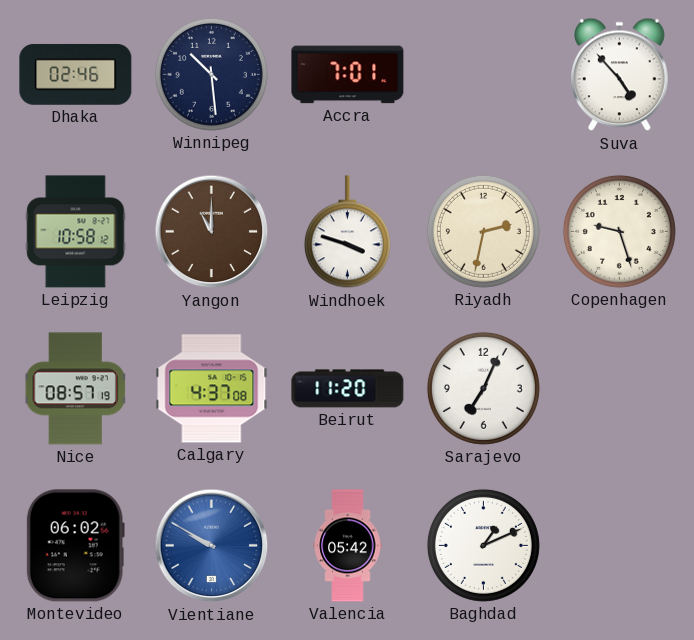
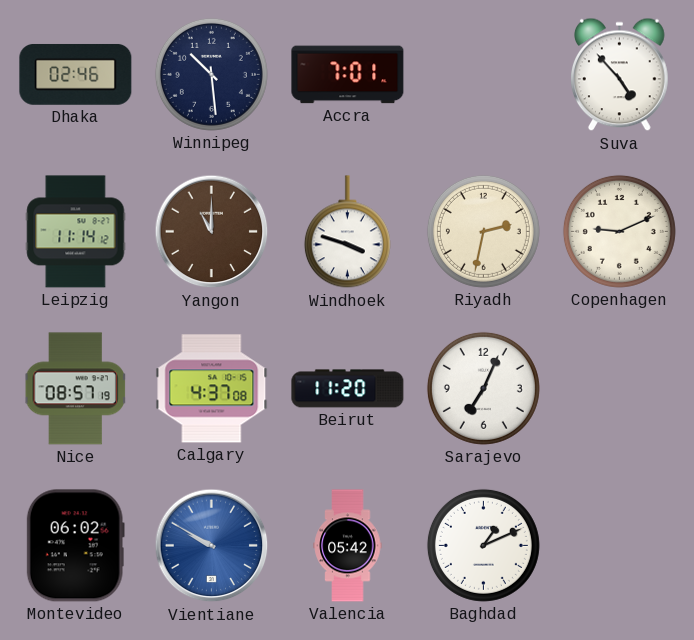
Leipzig: 10:58 -> 11:14 (76, 232)
Copenhagen: 9:27 -> 9:11 (619, 231)
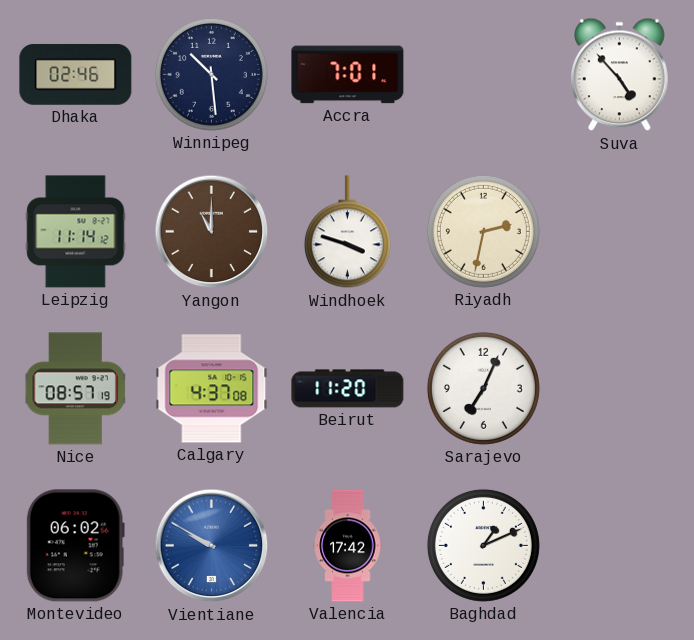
Copenhagen: 9:11 -> none (619, 231)
Valencia: 05:42 -> 17:42 (348, 546)
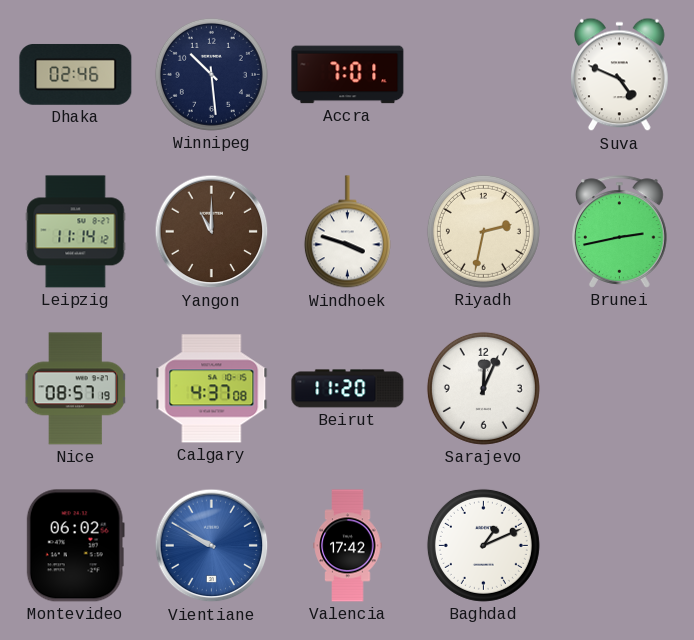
Suva: 4:53 -> 4:49 (620, 75)
Brunei: none -> 2:43 (620, 232)
Sarajevo: 7:04 -> 12:04 (483, 388)
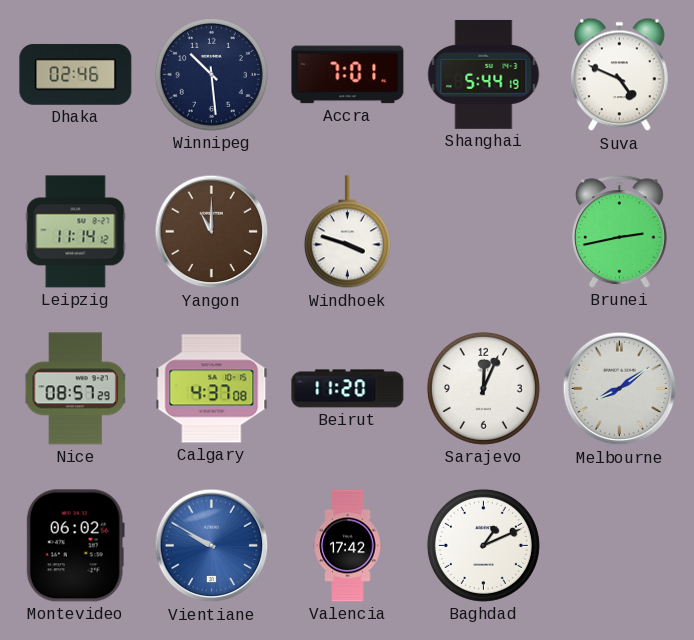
Shanghai: none -> 5:44 (484, 74)
Riyadh: 2:32 -> none (483, 231)
Nice: 08:57:19 -> 08:57:29 (75, 389)
Melbourne: none -> 8:09 (620, 389)
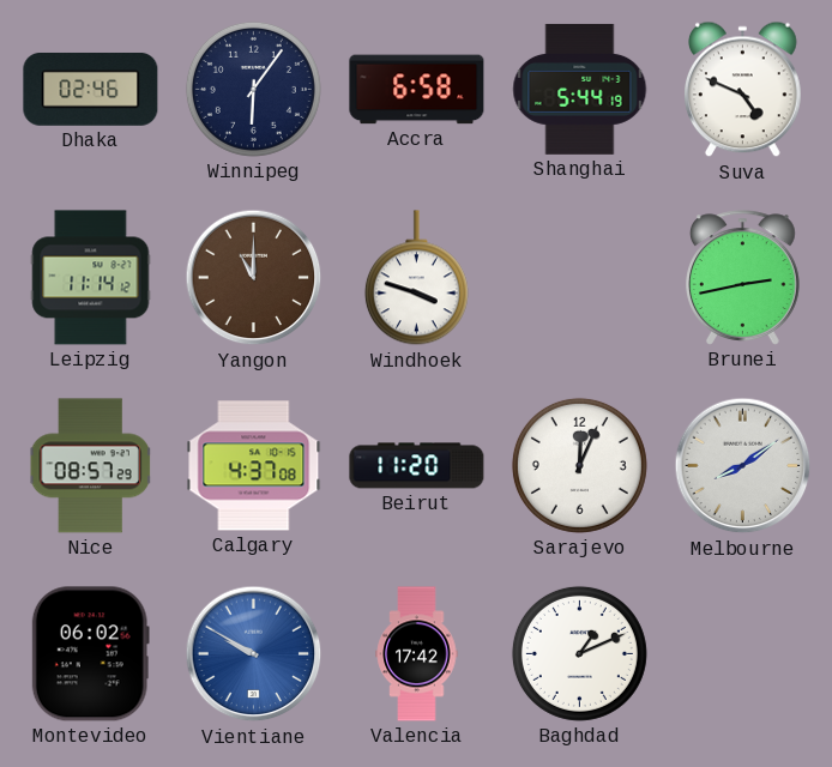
Winnipeg: 10:29 -> 6:06 (253, 89)
Accra: 7:01 -> 6:58 (417, 90)
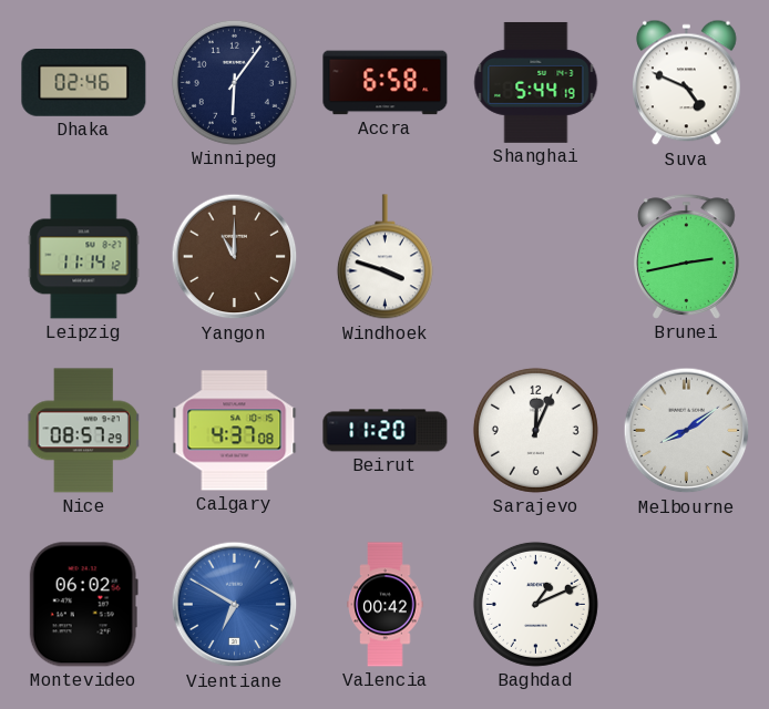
Vientiane: 9:50 -> 6:50 (235, 605)
Valencia: 17:42 -> 00:42 (386, 605)
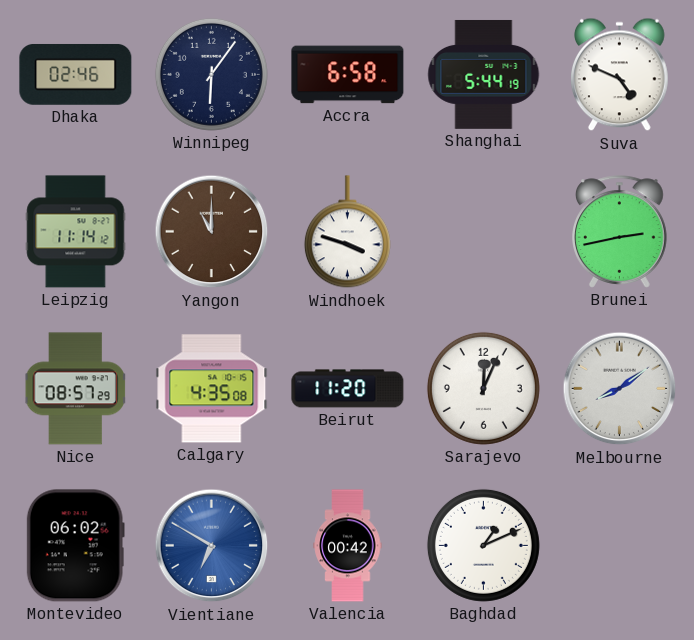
Calgary: 4:37 -> 4:35 (212, 389)
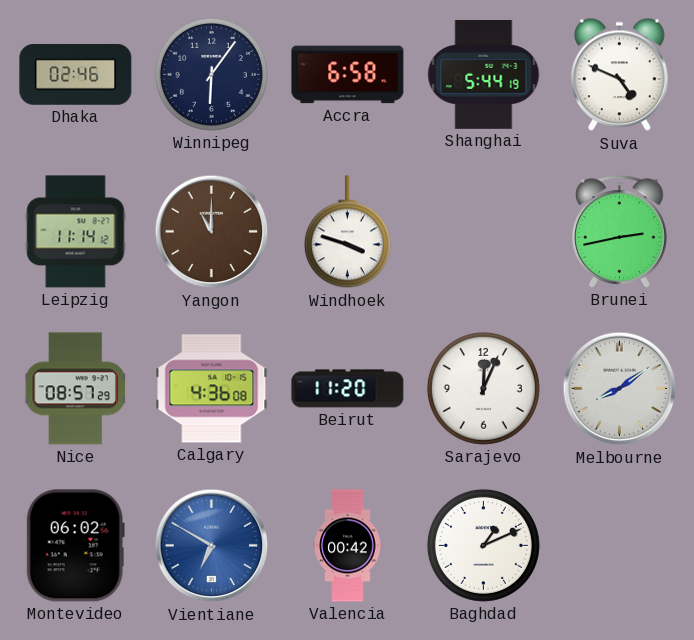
Calgary: 4:35 -> 4:36 (212, 389)
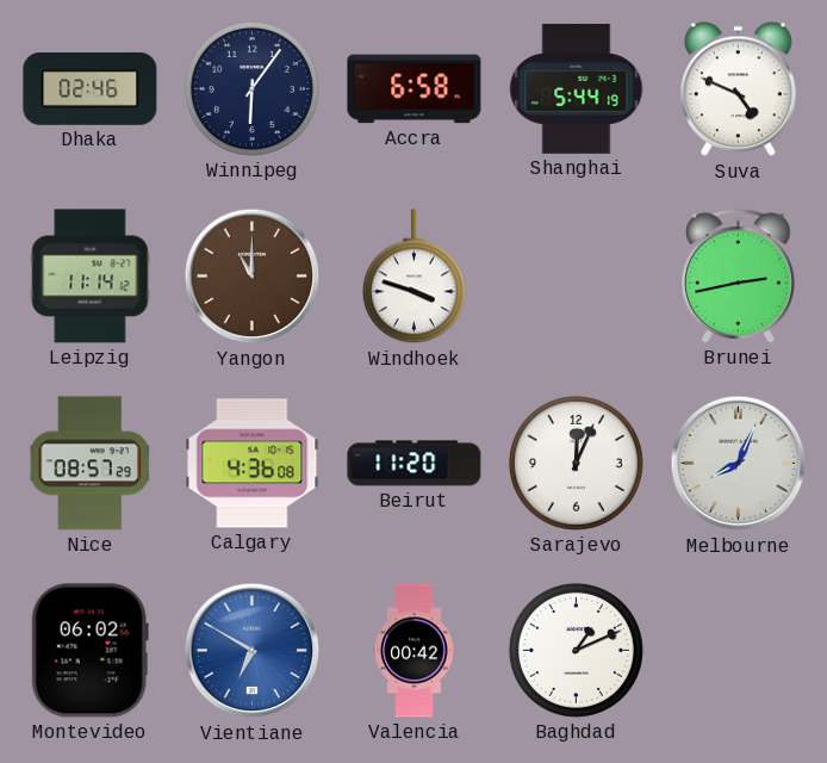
Melbourne: 8:09 -> 8:04 (739, 464)
